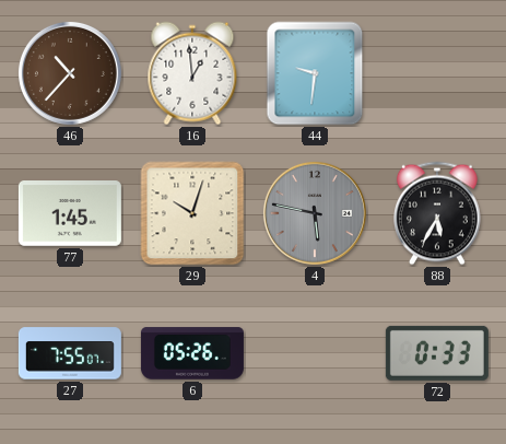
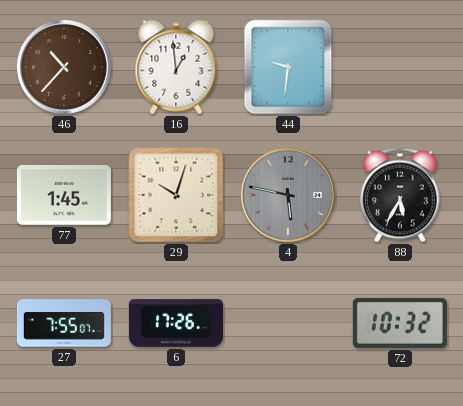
6: 05:26 -> 17:26 (176, 323)
72: 0:33 -> 10:32 (400, 323)
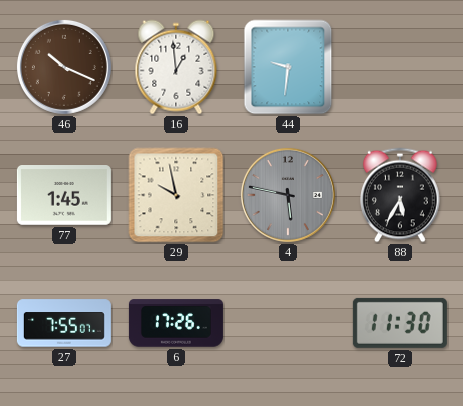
46: 10:37 -> 10:19 (64, 67)
29: 10:03 -> 9:58 (176, 195)
72: 10:32 -> 11:30 (400, 323)
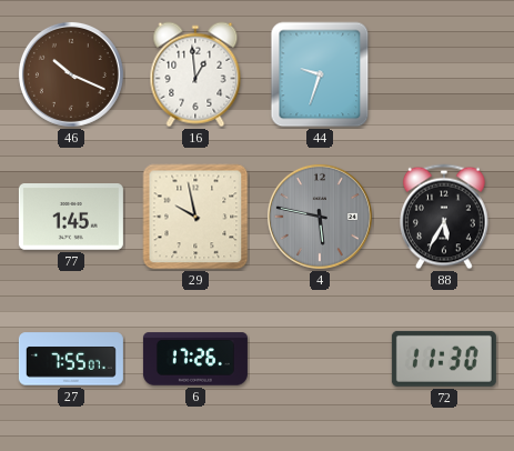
44: 9:31 -> 9:33 (320, 74)
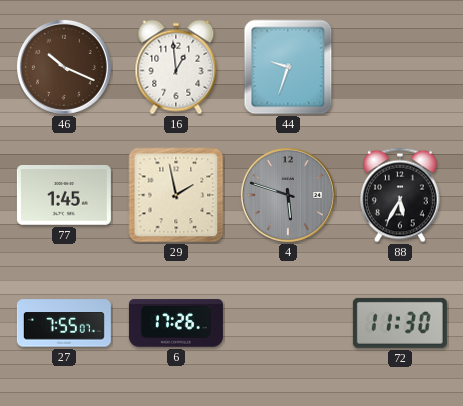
29: 9:58 -> 1:58 (176, 195)
4: 5:47 -> 5:48 (288, 195)
